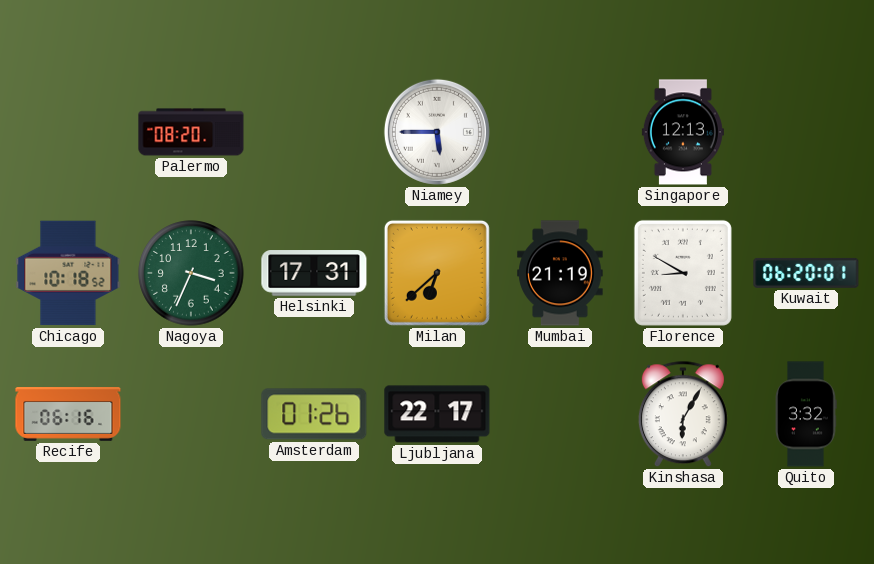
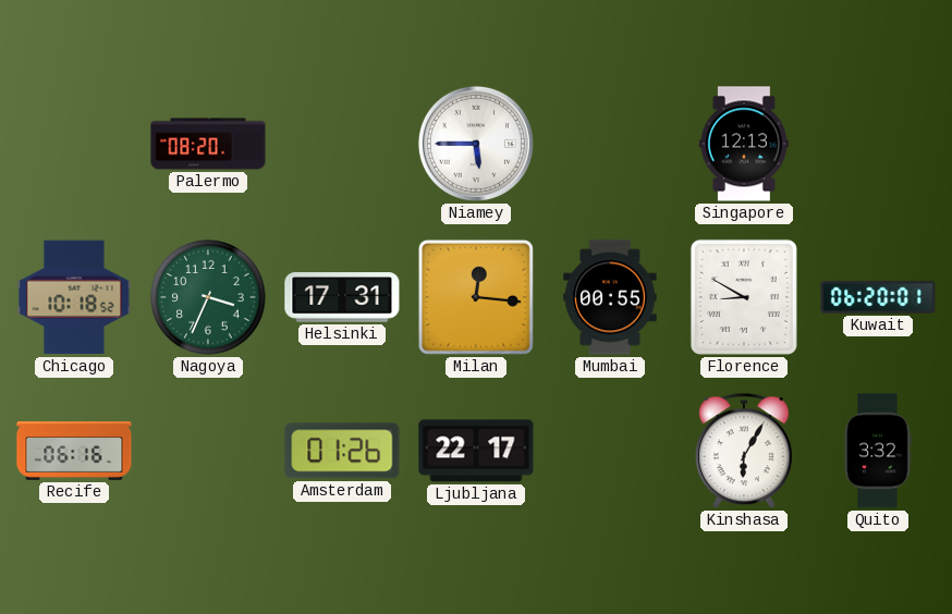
Milan: 6:38 -> 12:16 (476, 297)
Mumbai: 21:19 -> 00:55 (610, 297)
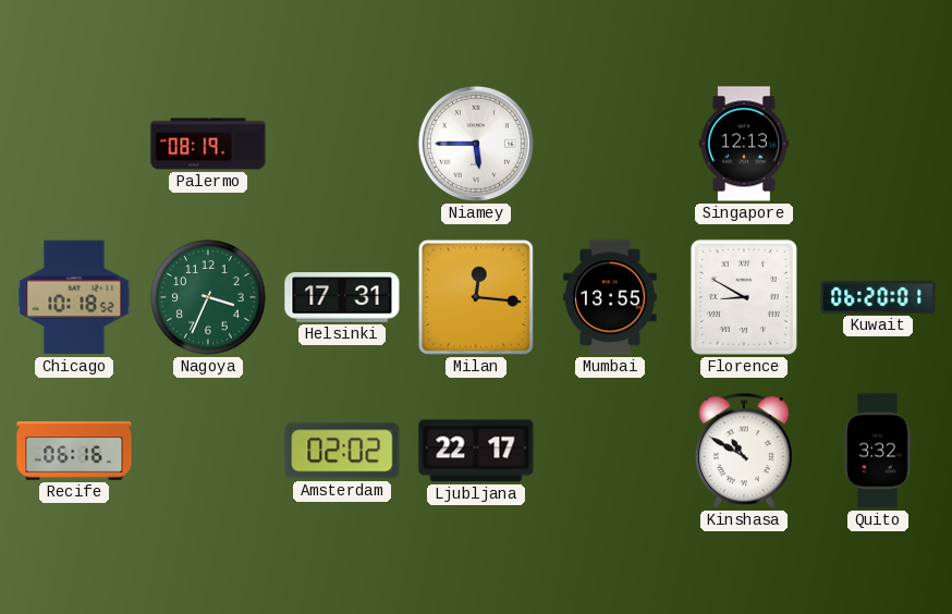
Palermo: 08:20 -> 08:19 (208, 144)
Mumbai: 00:55 -> 13:55 (610, 297)
Amsterdam: 01:26 -> 02:02 (342, 451)
Kinshasa: 6:05 -> 10:50 (744, 452)
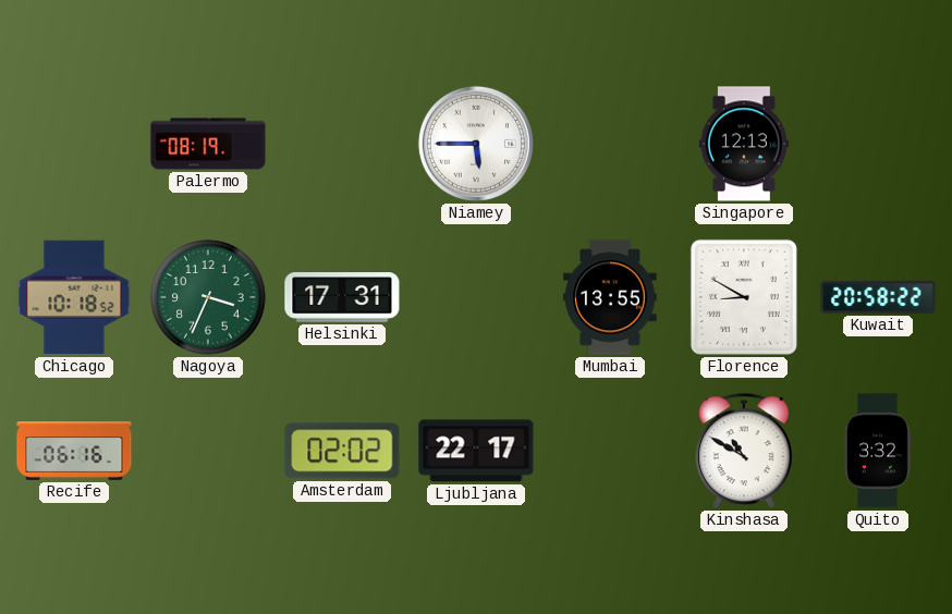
Milan: 12:16 -> none (476, 297)
Kuwait: 06:20 -> 20:58 (878, 297)
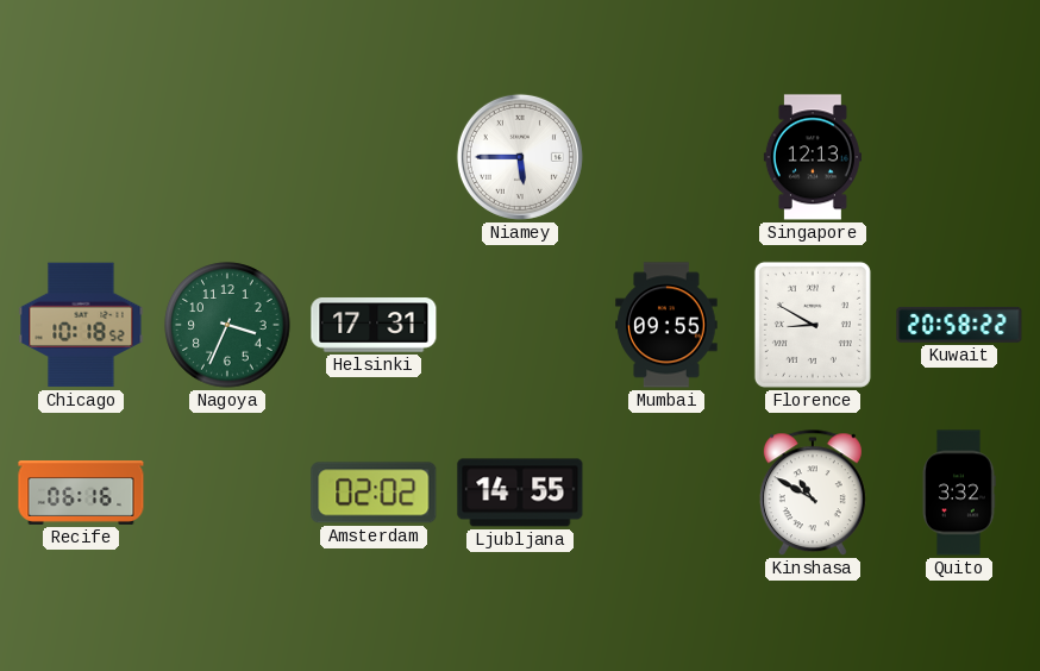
Palermo: 08:19 -> none (208, 144)
Mumbai: 13:55 -> 09:55 (666, 325)
Ljubljana: 22:17 -> 14:55 (520, 493)
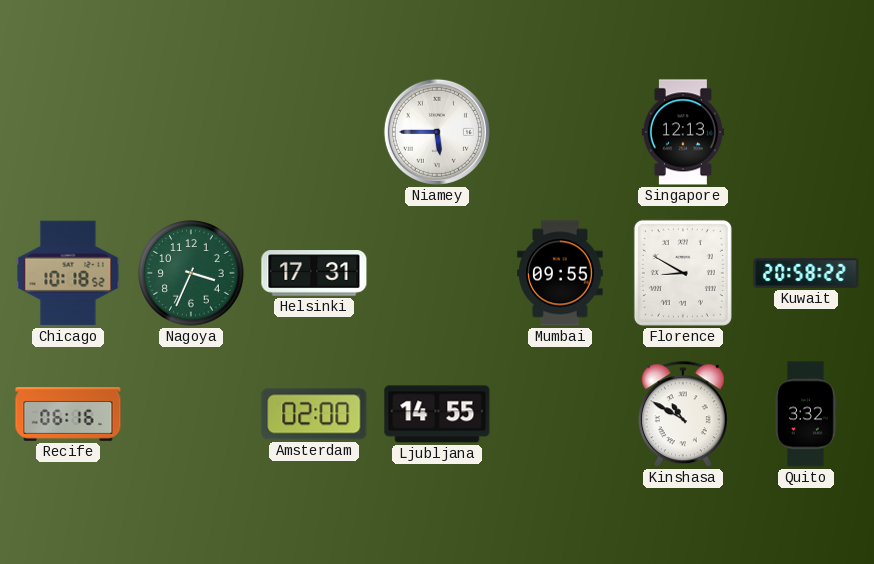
Amsterdam: 02:02 -> 02:00 (314, 414)
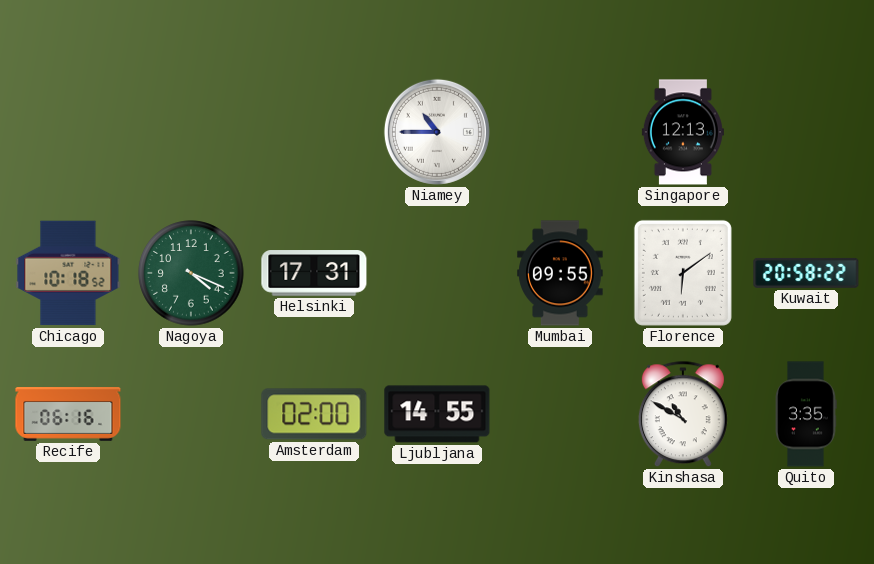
Niamey: 5:45 -> 10:45 (437, 132)
Nagoya: 3:34 -> 4:19 (191, 273)
Florence: 8:50 -> 6:09 (683, 273)
Quito: 3:32 -> 3:35 (806, 414)
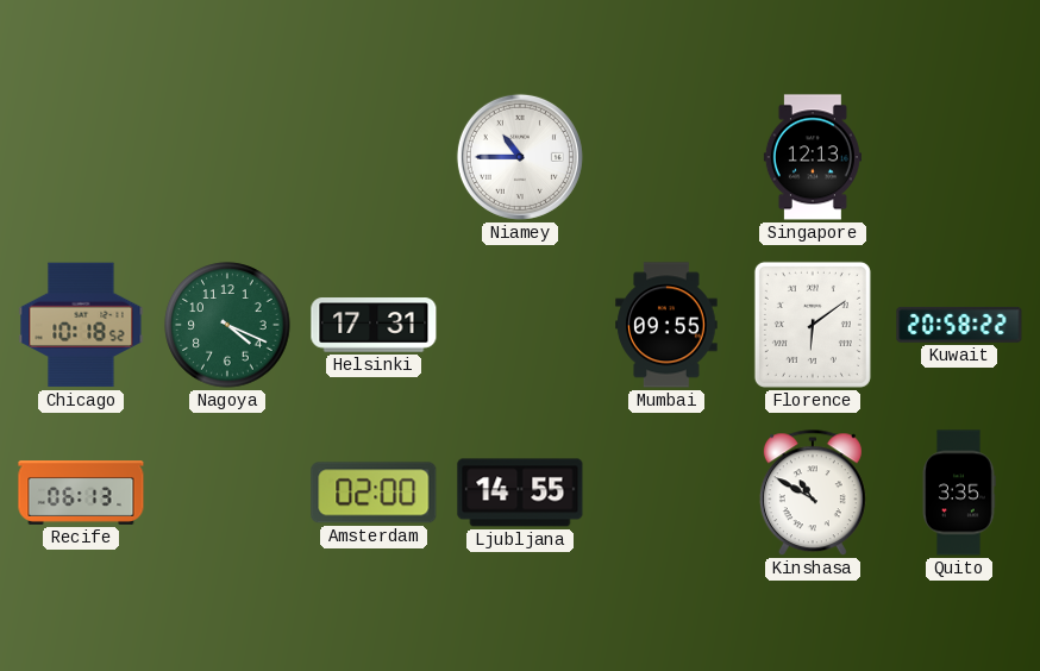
Recife: 06:16 -> 06:13 (81, 493)
